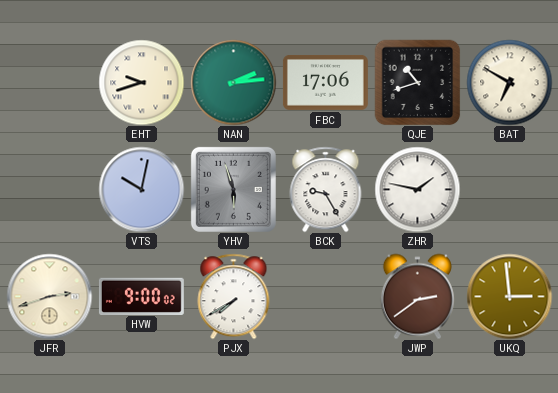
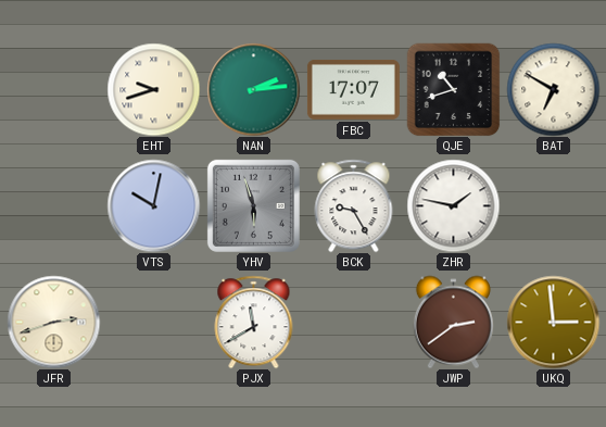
FBC: 17:06 -> 17:07 (353, 89)
HVW: 9:00 -> none (141, 296)
PJX: 7:40 -> 11:40 (254, 322)
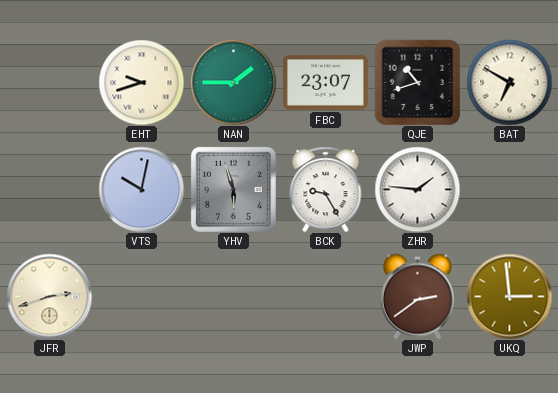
NAN: 2:14 -> 1:45 (233, 82)
FBC: 17:07 -> 23:07 (325, 82)
ZHR: 1:47 -> 1:46 (417, 189)
PJX: 11:40 -> none (254, 322)
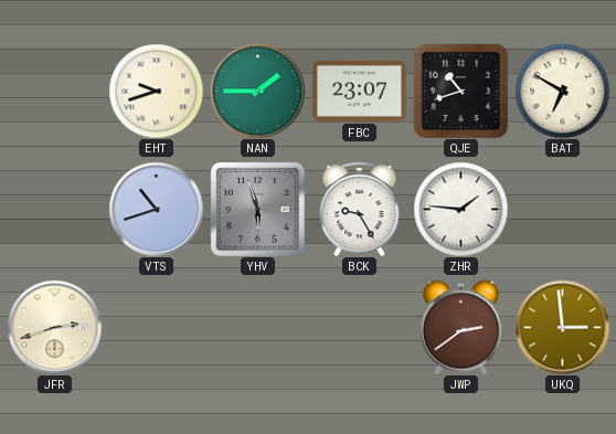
VTS: 10:02 -> 10:42 (156, 209)
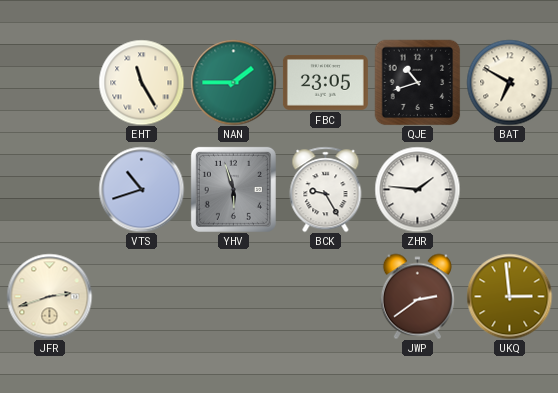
EHT: 9:42 -> 11:25 (141, 82)
FBC: 23:07 -> 23:05 (325, 82)
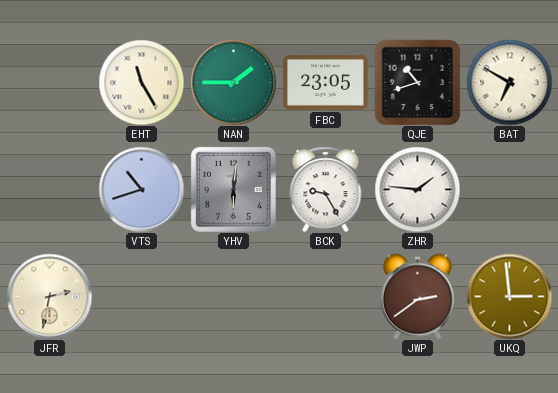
YHV: 5:57 -> 6:01 (233, 189)
JFR: 2:42 -> 2:32 (49, 296)
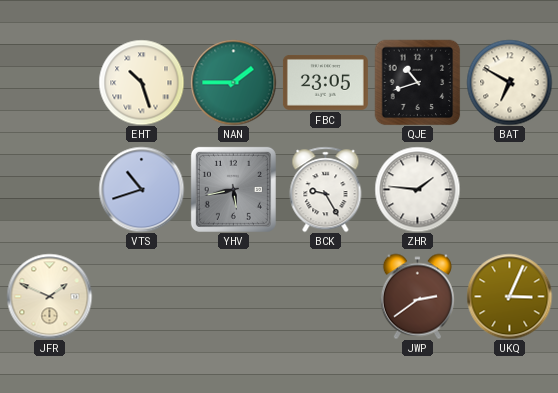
EHT: 11:25 -> 10:27 (141, 82)
YHV: 6:01 -> 5:43 (233, 189)
JFR: 2:32 -> 1:49 (49, 296)
UKQ: 2:59 -> 3:04 (509, 296)
